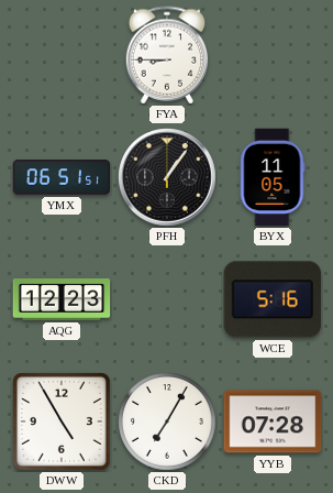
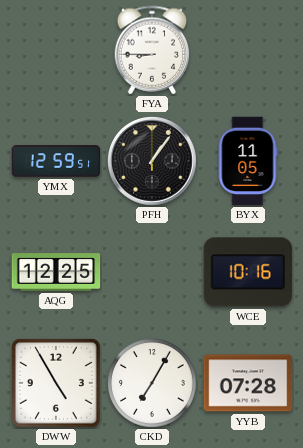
YMX: 06:51 -> 12:59 (56, 161)
AQG: 12:23 -> 12:25 (56, 272)
WCE: 5:16 -> 10:16 (248, 272)
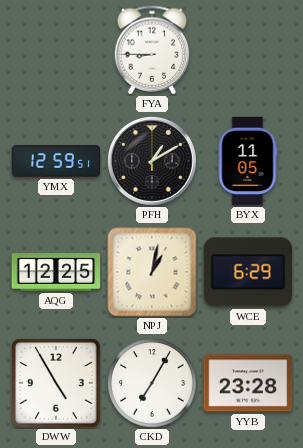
PFH: 1:06 -> 1:10 (153, 162)
NPJ: none -> 1:02 (152, 272)
WCE: 10:16 -> 6:29 (248, 272)
YYB: 07:28 -> 23:28 (248, 383)
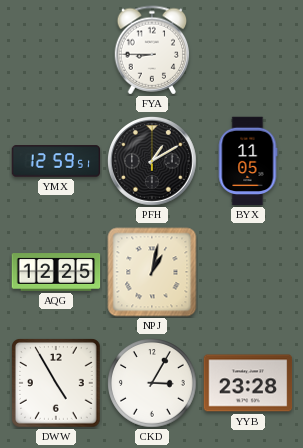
WCE: 6:29 -> none (248, 272)
CKD: 7:05 -> 3:05 (153, 384)
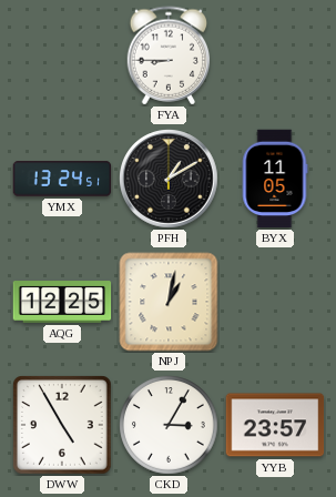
YMX: 12:59 -> 13:24 (62, 179)
YYB: 23:28 -> 23:57 (275, 425)
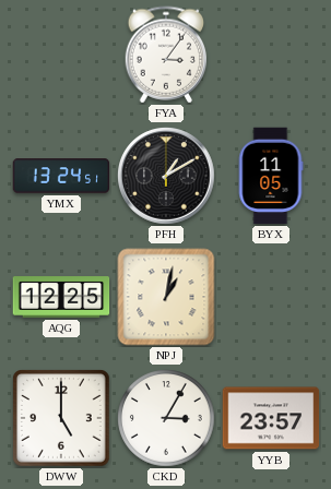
FYA: 8:45 -> 3:06 (166, 55)
DWW: 4:55 -> 5:00 (62, 419)
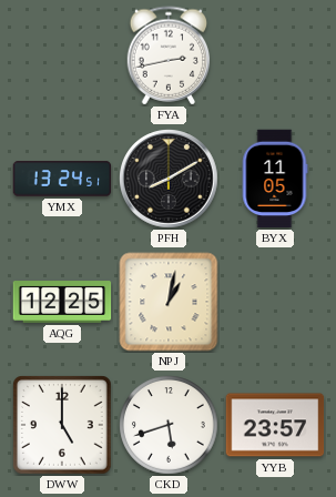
FYA: 3:06 -> 2:43 (169, 55)
PFH: 1:10 -> 8:10 (170, 180)
CKD: 3:05 -> 5:42 (170, 426)
